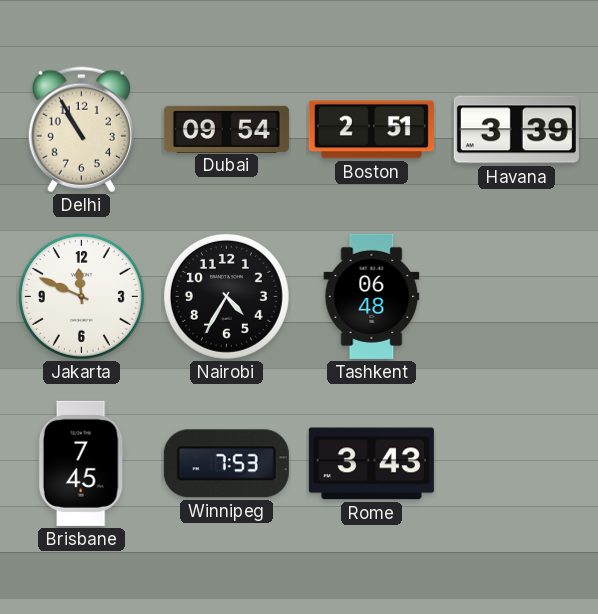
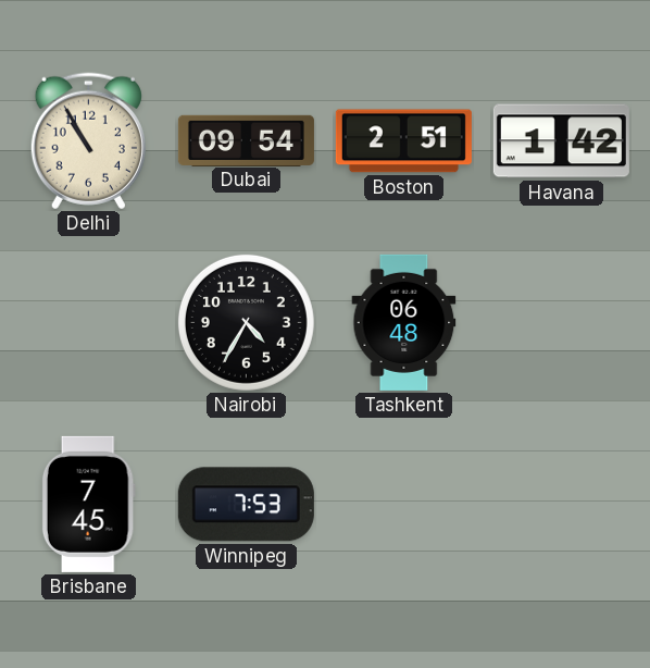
Havana: 3:39 -> 1:42 (561, 141)
Jakarta: 11:49 -> none (81, 296)
Rome: 3:43 -> none (371, 464)
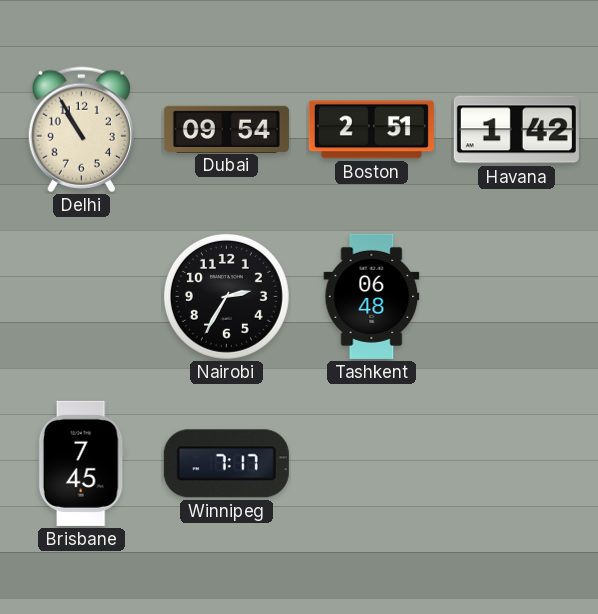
Nairobi: 4:35 -> 2:35 (226, 296)
Winnipeg: 7:53 -> 7:17 (226, 464)
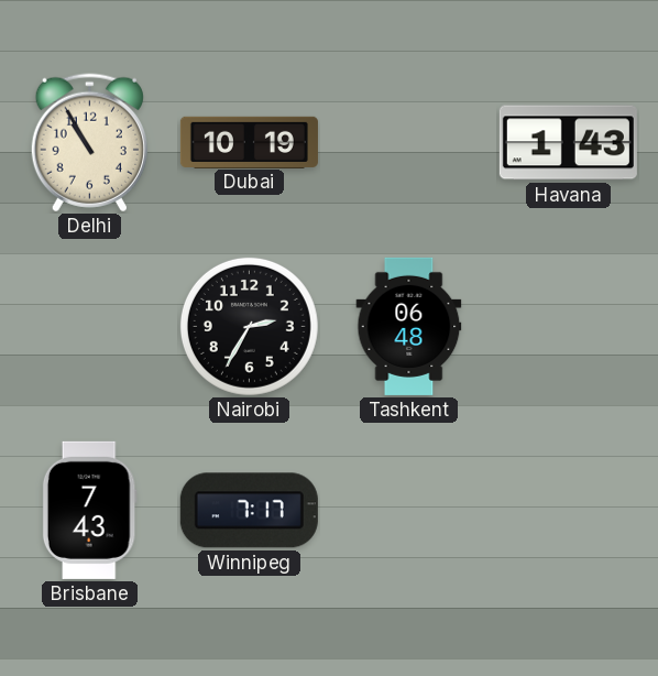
Dubai: 09:54 -> 10:19 (249, 142)
Boston: 2:51 -> none (371, 130)
Havana: 1:42 -> 1:43 (568, 143)
Brisbane: 7:45 -> 7:43 (89, 510)
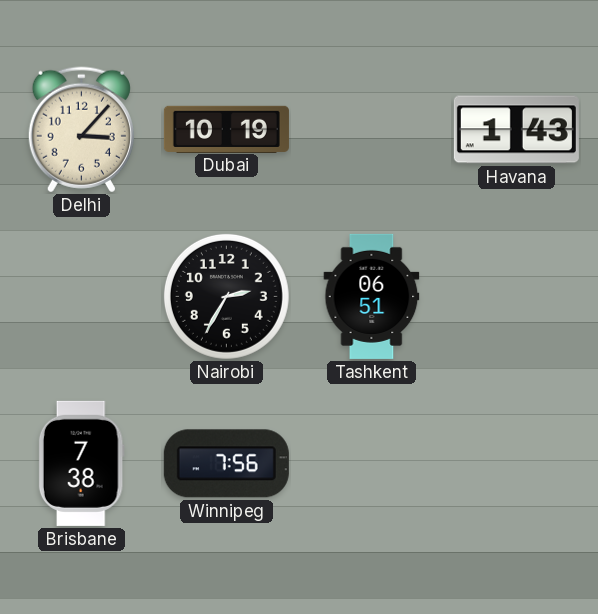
Delhi: 10:55 -> 3:07 (81, 130)
Tashkent: 06:48 -> 06:51 (372, 296)
Brisbane: 7:43 -> 7:38 (81, 463)
Winnipeg: 7:17 -> 7:56 (226, 464)
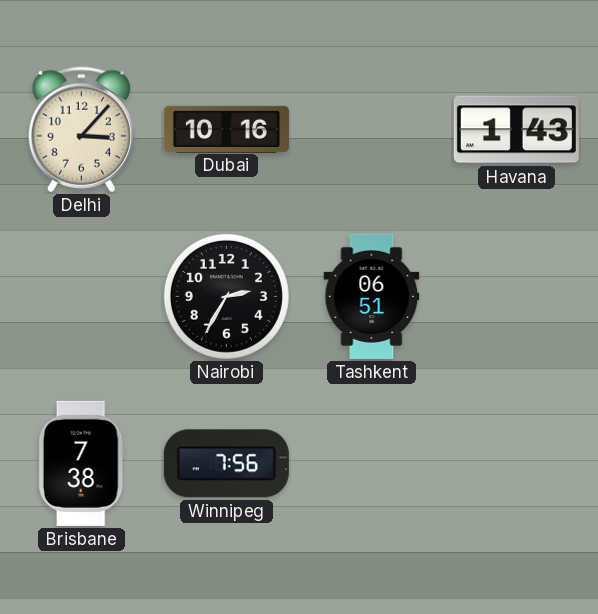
Dubai: 10:19 -> 10:16 (226, 129)
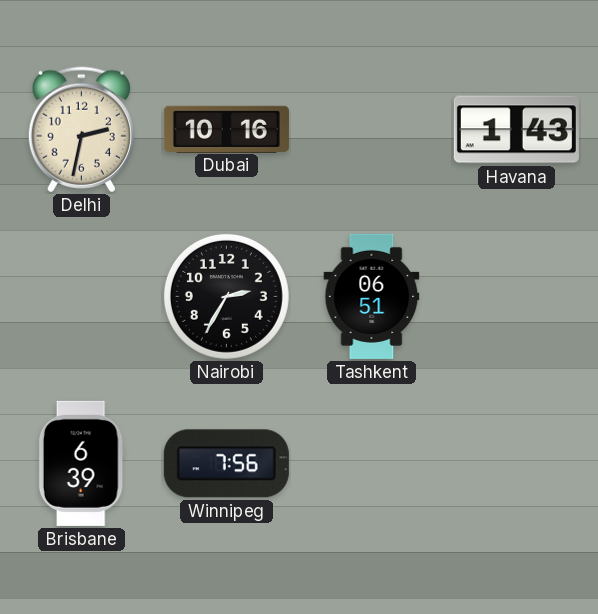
Delhi: 3:07 -> 2:32 (81, 130)
Brisbane: 7:38 -> 6:39 (81, 463)
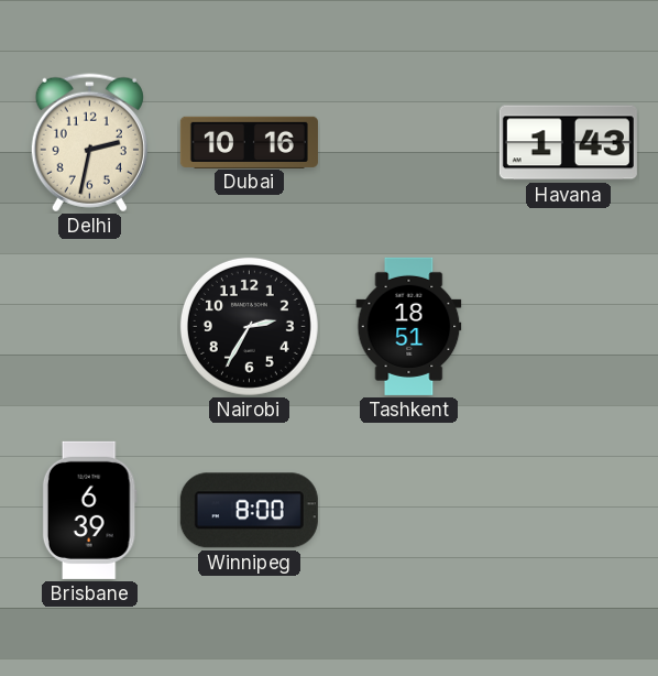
Tashkent: 06:51 -> 18:51 (409, 326)
Winnipeg: 7:56 -> 8:00 (249, 511)
